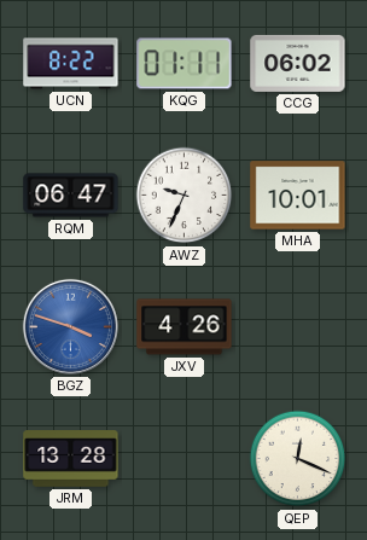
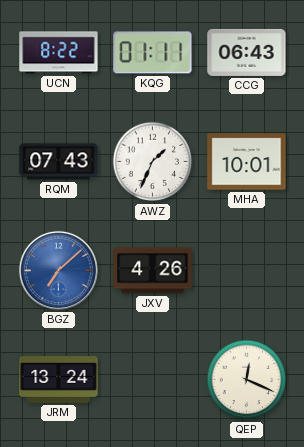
CCG: 06:02 -> 06:43 (247, 52)
RQM: 06:47 -> 07:43 (59, 162)
AWZ: 9:34 -> 1:34 (153, 162)
BGZ: 3:48 -> 7:08 (58, 270)
JRM: 13:28 -> 13:24 (59, 380)
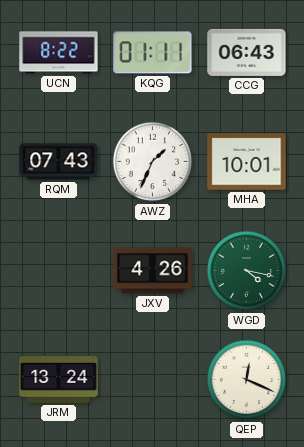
BGZ: 7:08 -> none (58, 270)
WGD: none -> 4:17 (247, 271)
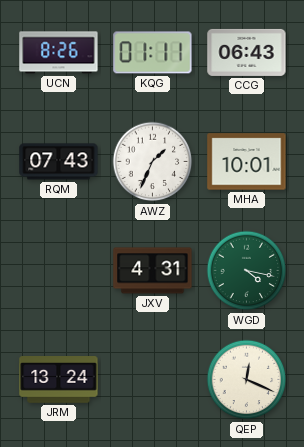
UCN: 8:22 -> 8:26 (59, 53)
JXV: 4:26 -> 4:31 (153, 271)
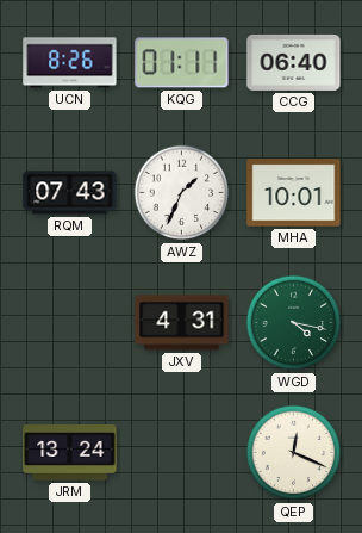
CCG: 06:43 -> 06:40 (294, 62)
